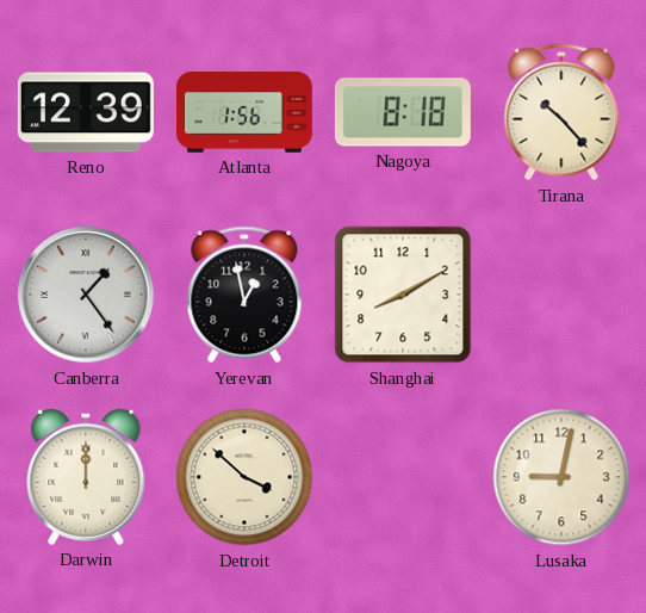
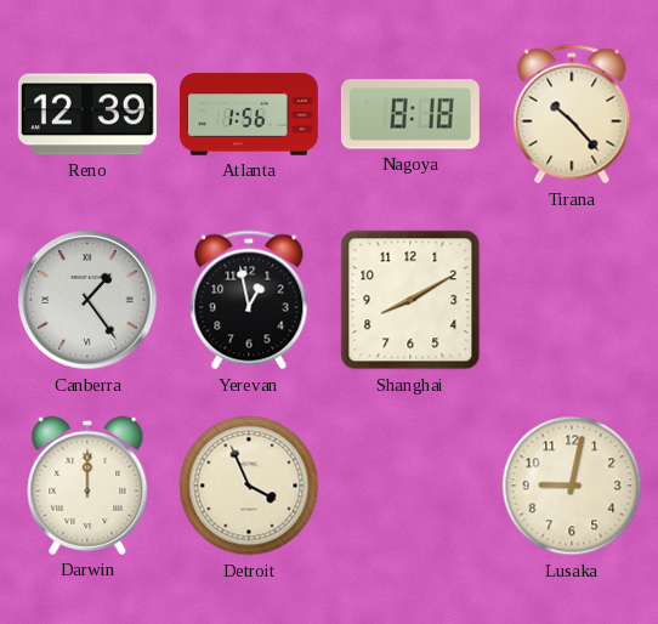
Detroit: 3:52 -> 3:56 (249, 486)
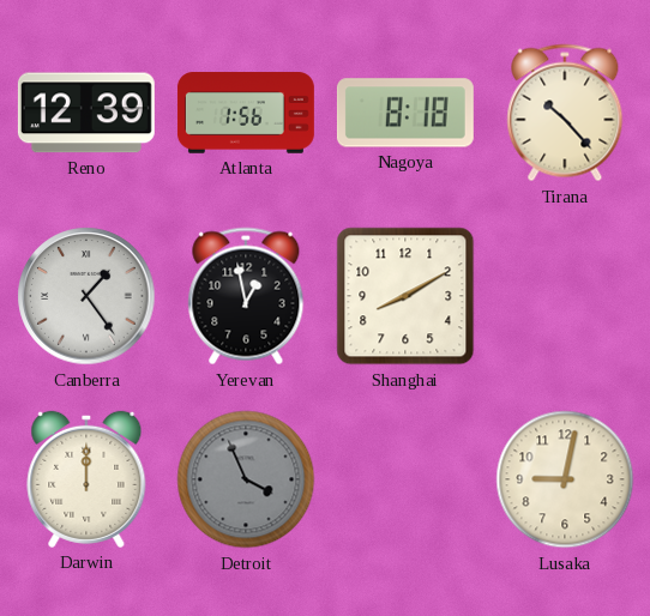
Detroit dial: cream -> grey (246, 479)
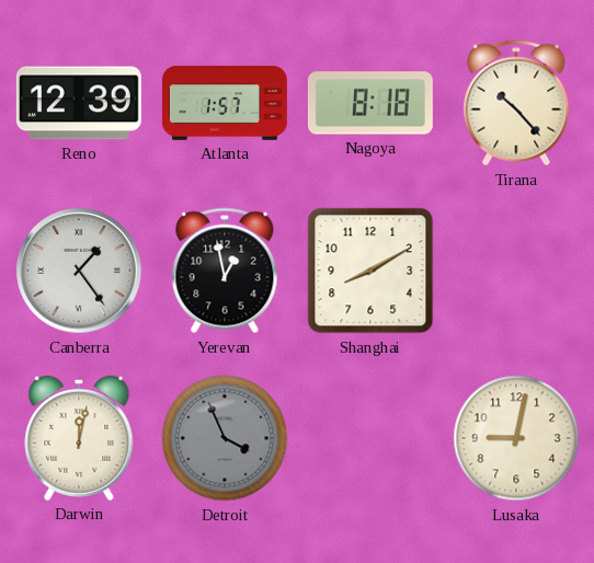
Atlanta: 1:56 -> 1:57 (225, 103)
Darwin: 12:00 -> 12:02 (79, 438)
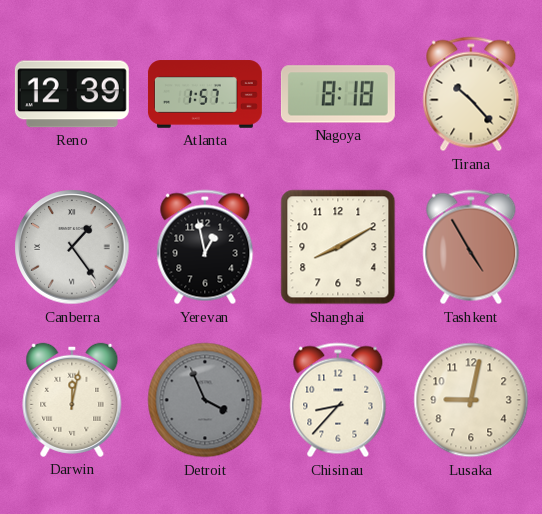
Tashkent: none -> 4:55 (471, 247)
Chisinau: none -> 8:37 (338, 400)
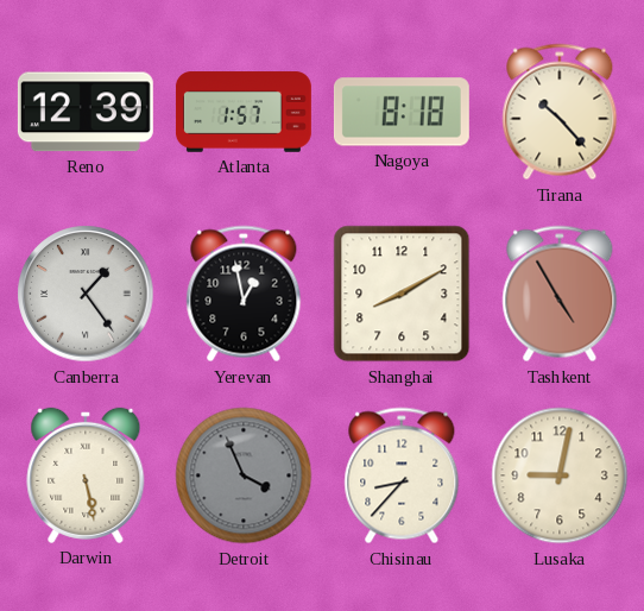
Darwin: 12:02 -> 5:28 (86, 475)
